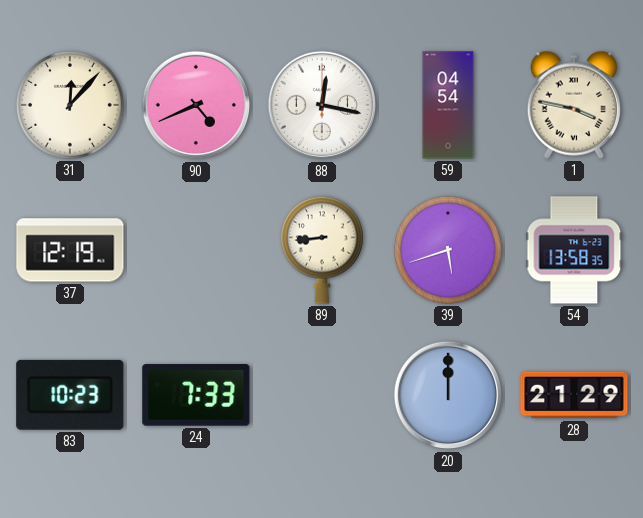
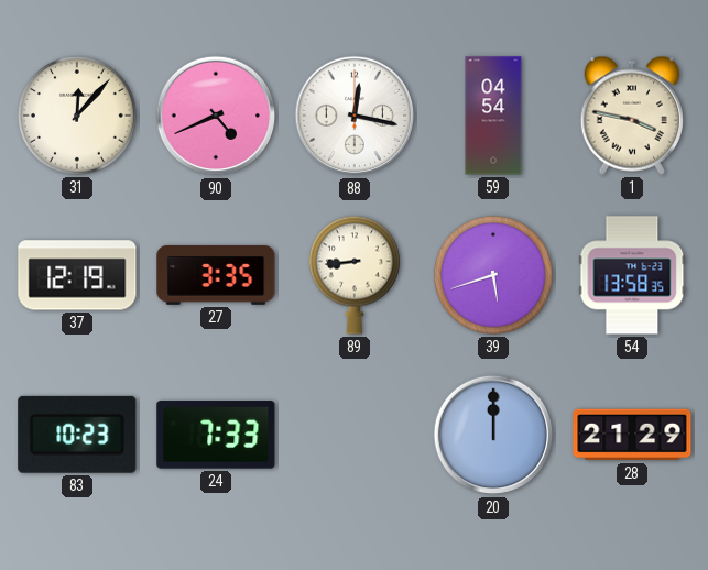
27: none -> 3:35 (216, 275)
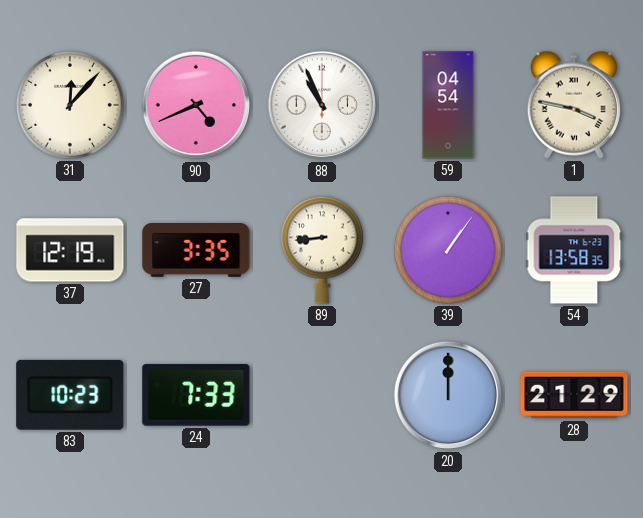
88: 12:17 -> 10:56 (322, 105)
39: 5:42 -> 1:06 (448, 250)
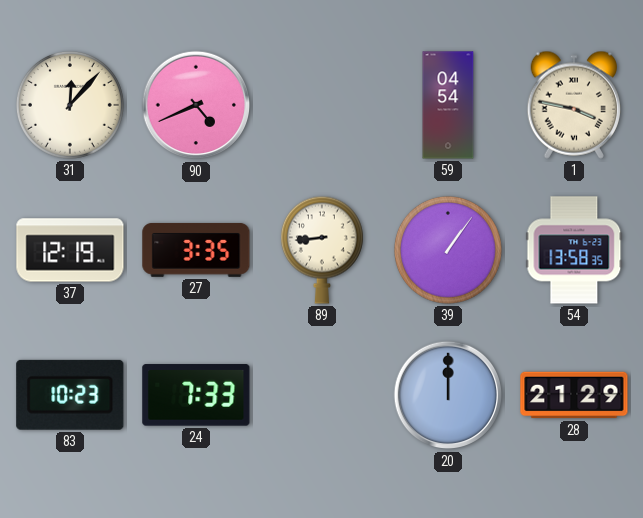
88: 10:56 -> none (322, 105)
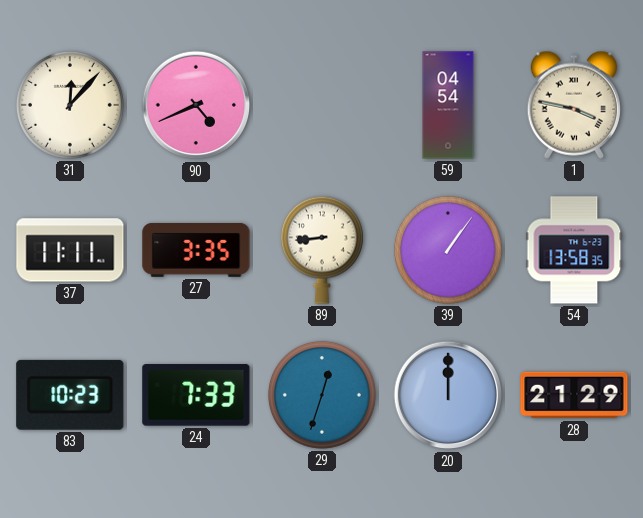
37: 12:19 -> 11:11 (70, 250)
29: none -> 12:33 (322, 395)
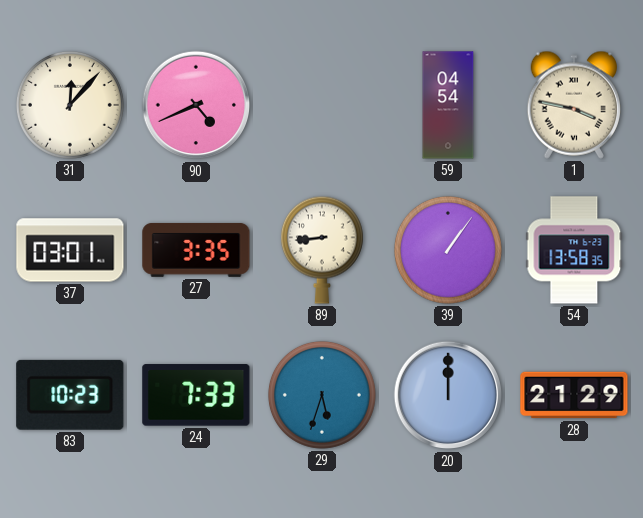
37: 11:11 -> 03:01 (70, 250)
29: 12:33 -> 5:33 (322, 395)
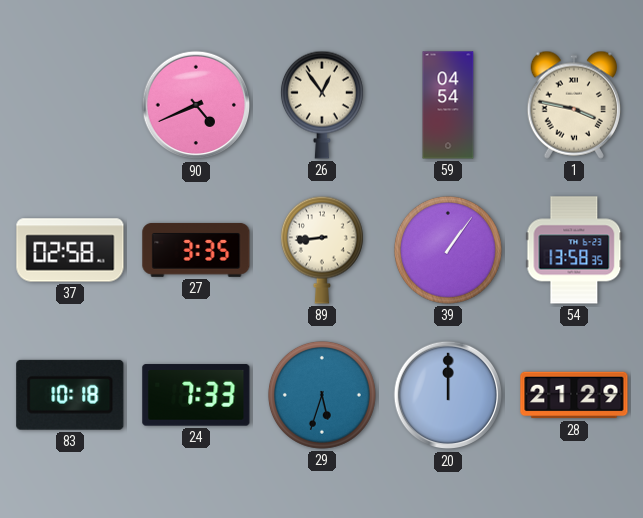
31: 12:07 -> none (70, 105)
26: none -> 12:54 (322, 105)
37: 03:01 -> 02:58 (70, 250)
83: 10:23 -> 10:18 (70, 395)
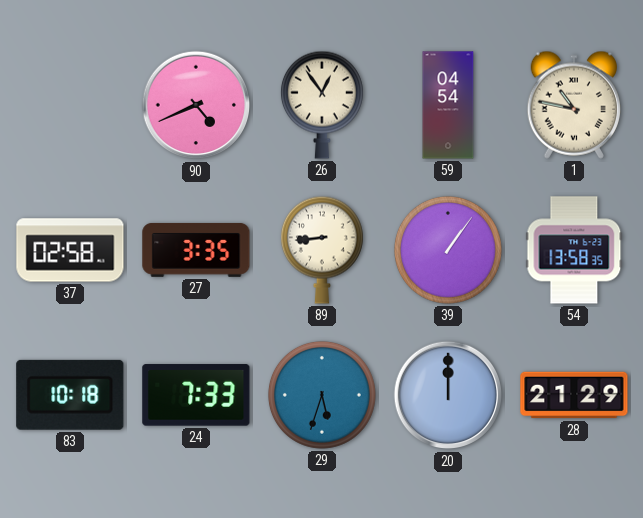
1: 3:47 -> 10:47 (573, 105)
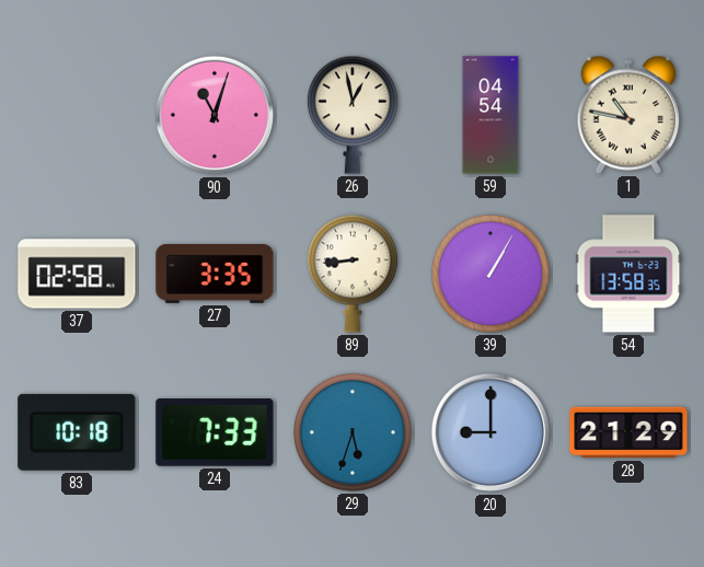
90: 4:41 -> 11:03 (215, 115)
26: 12:54 -> 12:58 (353, 115)
39: 1:06 -> 1:05 (491, 274)
20: 12:00 -> 9:00 (491, 432)
